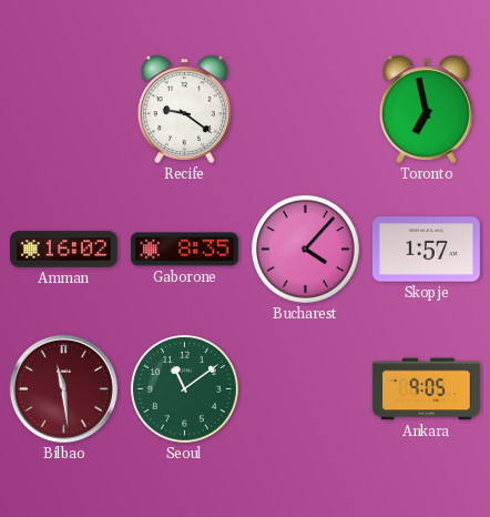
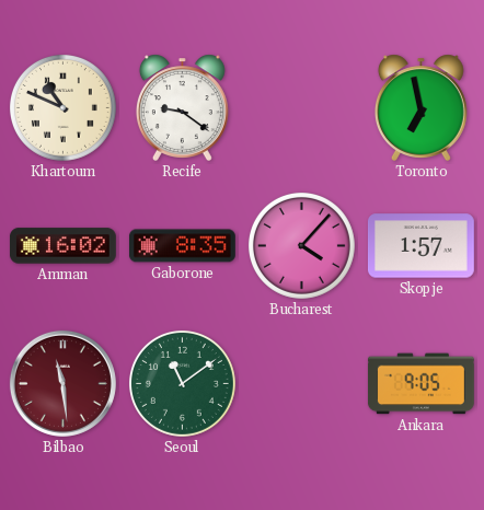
Khartoum: none -> 10:49 (62, 107)
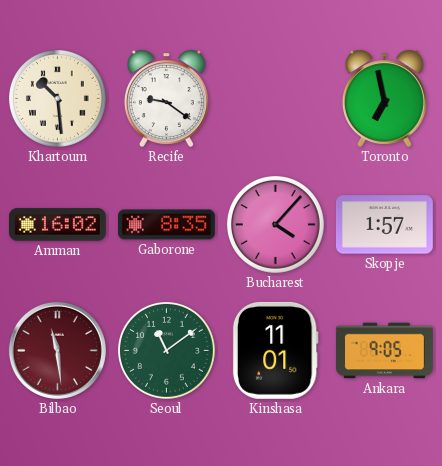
Khartoum: 10:49 -> 10:29 (57, 98)
Kinshasa: none -> 11:01 (275, 350)
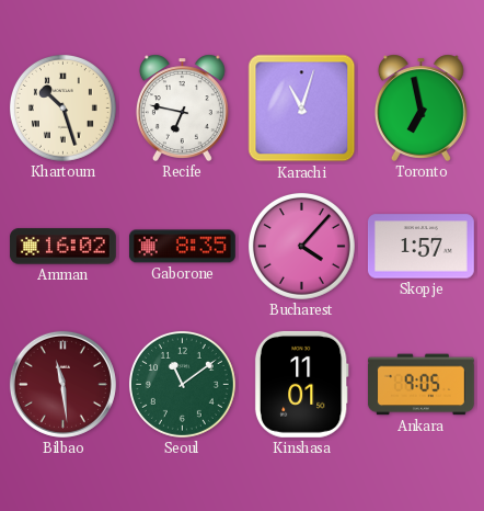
Khartoum: 10:29 -> 10:27 (62, 107)
Recife: 9:21 -> 6:47 (182, 107)
Karachi: none -> 11:03 (302, 109)
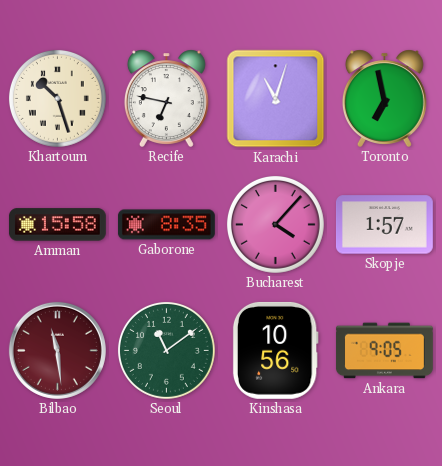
Amman: 16:02 -> 15:58 (57, 225)
Kinshasa: 11:01 -> 10:56 (275, 350)
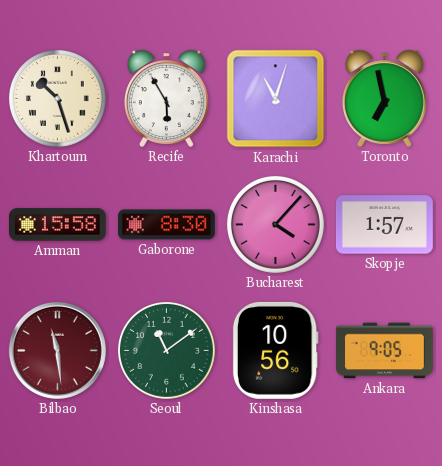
Recife: 6:47 -> 5:55 (166, 98)
Gaborone: 8:35 -> 8:30 (166, 225)
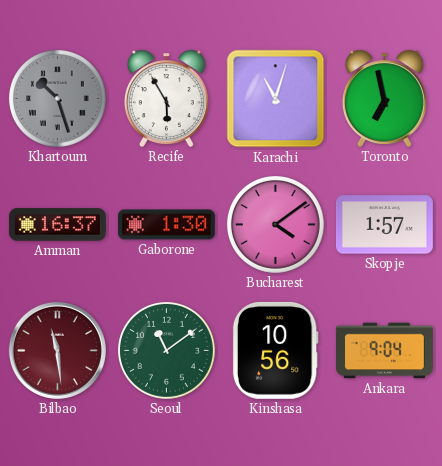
Khartoum dial: cream -> grey (57, 98)
Amman: 15:58 -> 16:37 (57, 225)
Gaborone: 8:30 -> 1:30 (166, 225)
Bucharest: 4:07 -> 4:09 (275, 224)
Ankara: 9:05 -> 9:04 (384, 351)
